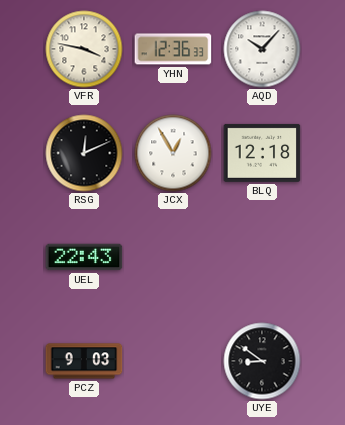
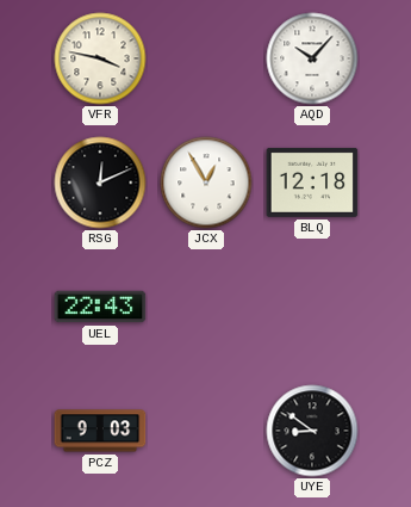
YHN: 12:36 -> none (173, 49)
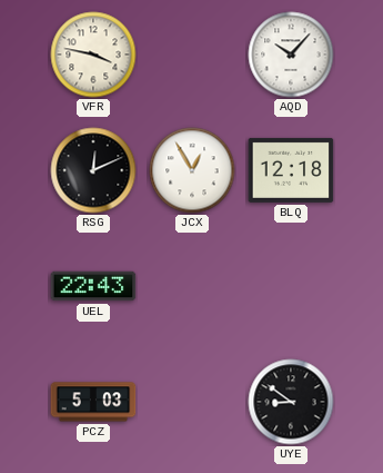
PCZ: 9:03 -> 5:03 (93, 402)
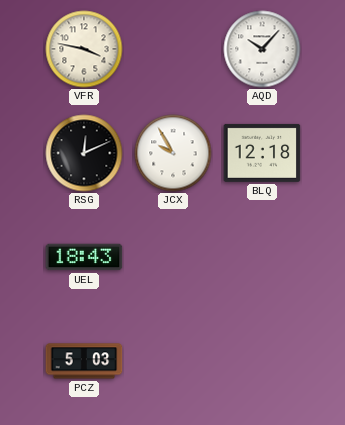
JCX: 12:55 -> 9:55 (173, 153)
UEL: 22:43 -> 18:43 (84, 257)
UYE: 8:51 -> none (291, 402)
